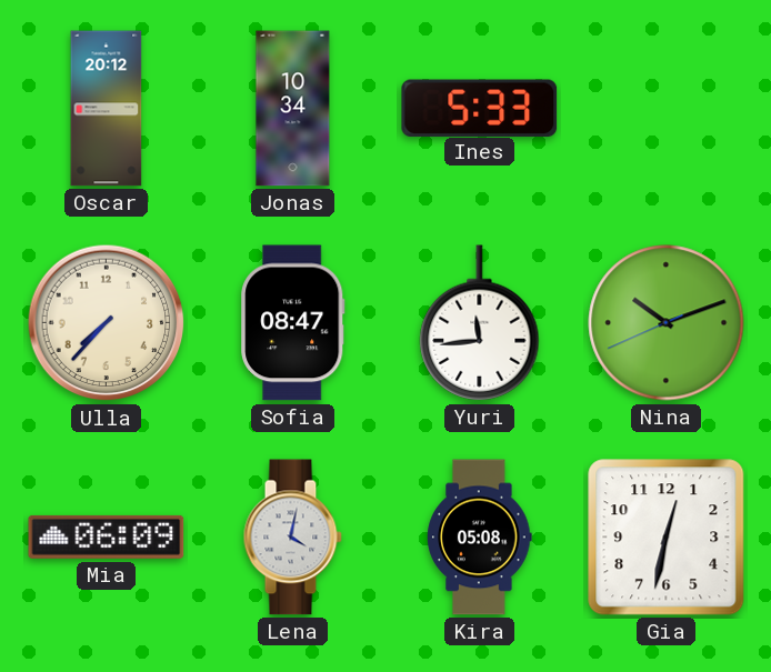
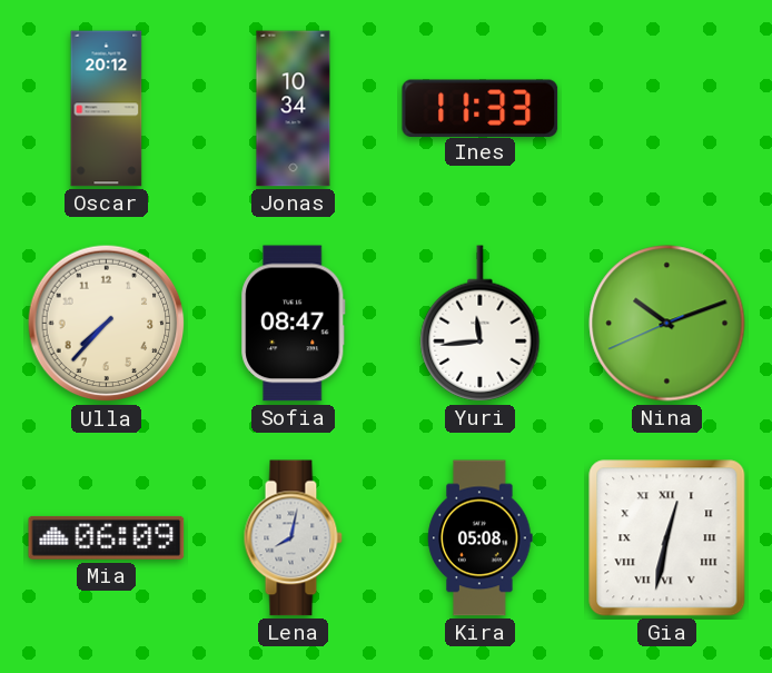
Ines: 5:33 -> 11:33 (481, 108)
Lena: 4:02 -> 8:02 (293, 538)
Gia numerals: Arabic -> Roman (667, 538)
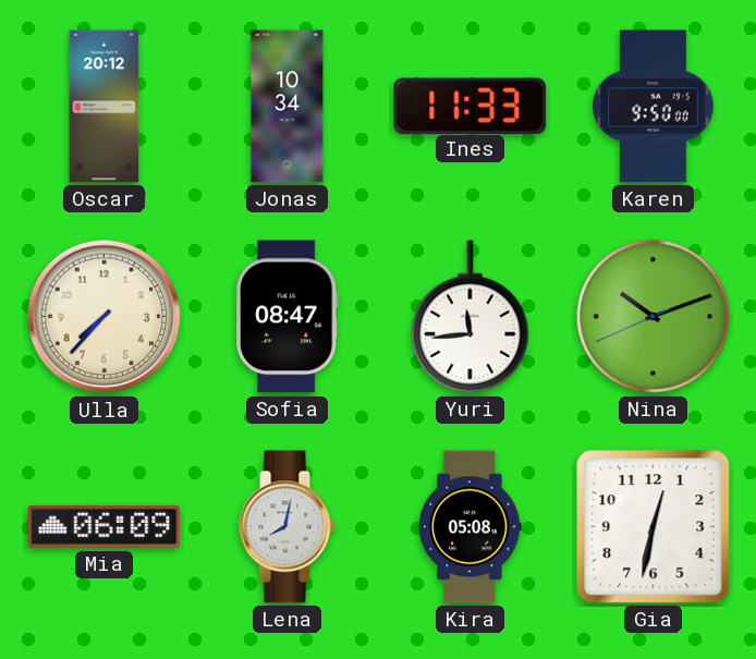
Karen: none -> 9:50 (654, 107)
Gia numerals: Roman -> Arabic (654, 527)
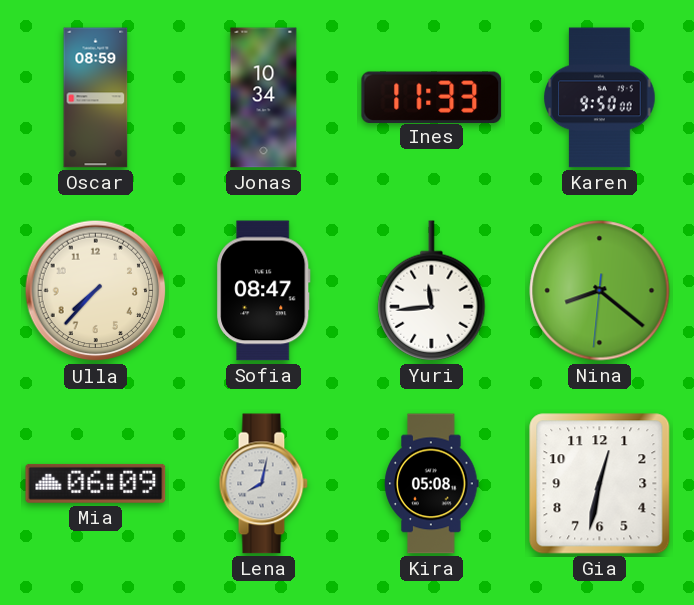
Oscar: 20:12 -> 08:59 (96, 98)
Nina: 10:11 -> 8:21 (600, 291)
